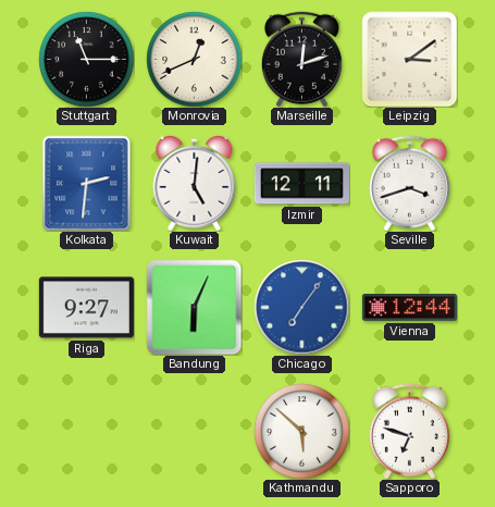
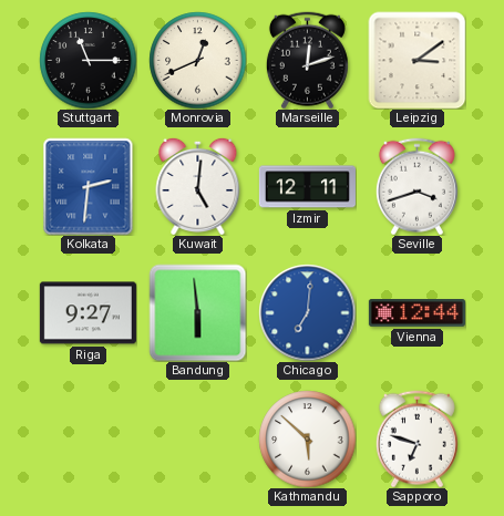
Bandung: 6:04 -> 5:59 (197, 312)
Chicago: 7:06 -> 7:01 (307, 312)
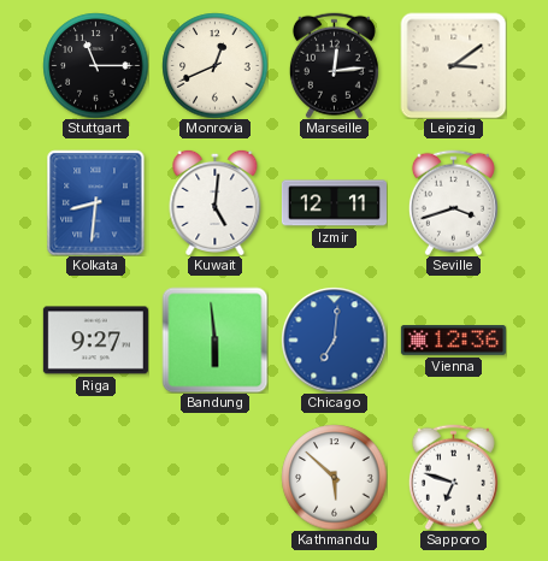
Marseille: 12:12 -> 12:14 (334, 65)
Kolkata: 2:31 -> 8:31 (96, 202)
Vienna: 12:44 -> 12:36 (453, 341)
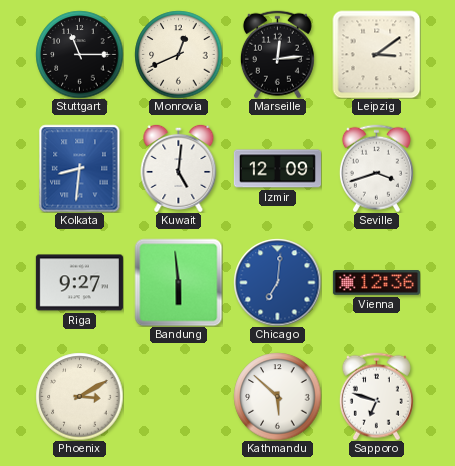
Izmir: 12:11 -> 12:09 (277, 169)
Phoenix: none -> 3:10 (79, 396)
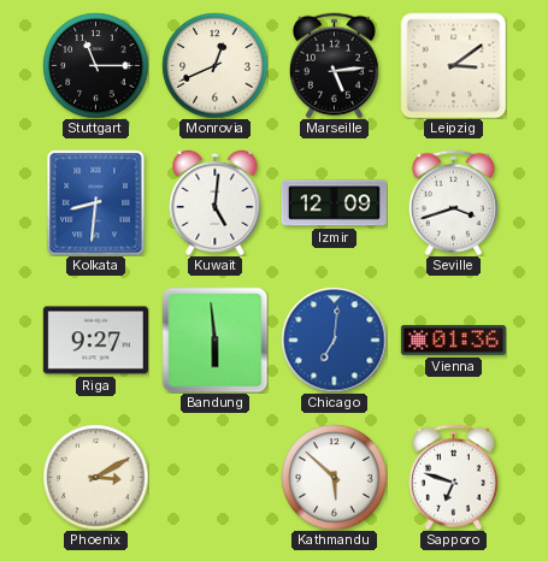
Marseille: 12:14 -> 5:14 (334, 65)
Vienna: 12:36 -> 01:36 (453, 341)
